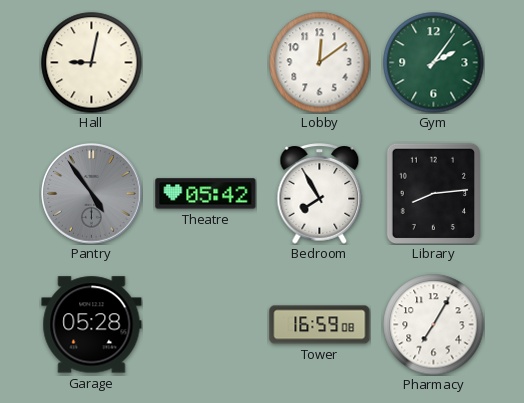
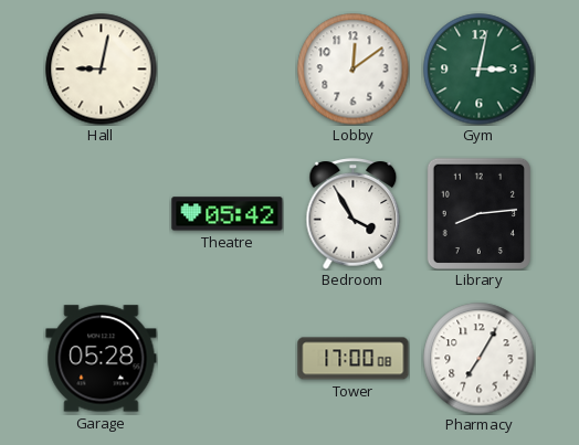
Gym: 2:06 -> 3:02 (480, 70)
Pantry: 4:54 -> none (92, 194)
Bedroom: 7:55 -> 3:55 (354, 214)
Tower: 16:59 -> 17:00 (354, 359)
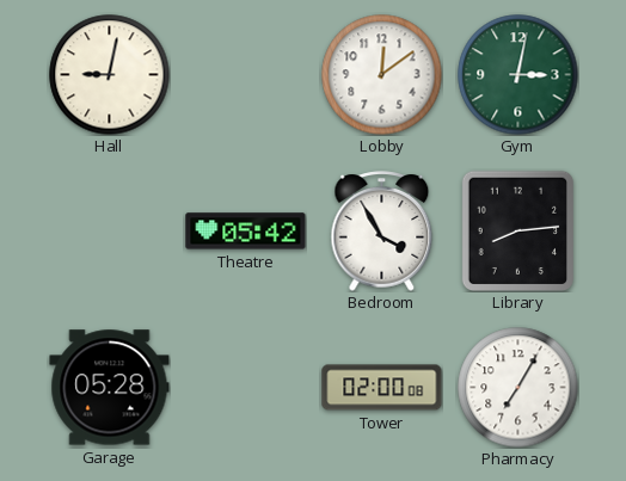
Tower: 17:00 -> 02:00 (382, 388)
